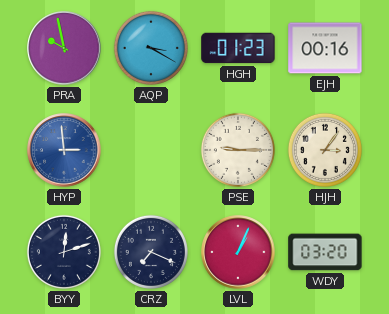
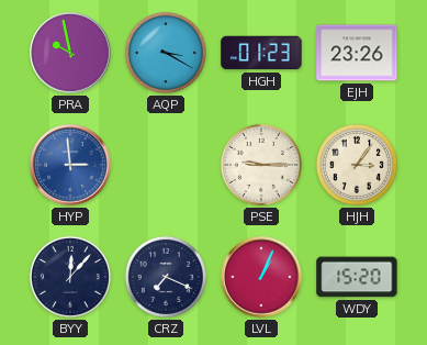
EJH: 00:16 -> 23:26 (357, 53)
BYY: 12:12 -> 12:07 (70, 277)
WDY: 03:20 -> 15:20 (357, 277)
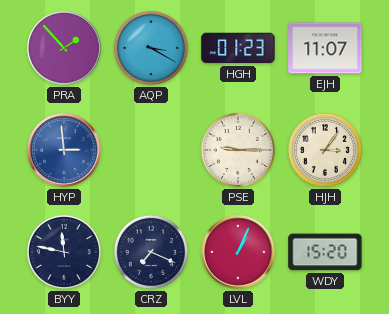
PRA: 9:58 -> 1:53 (64, 48)
EJH: 23:26 -> 11:07 (325, 48)
BYY: 12:07 -> 11:47 (64, 252)
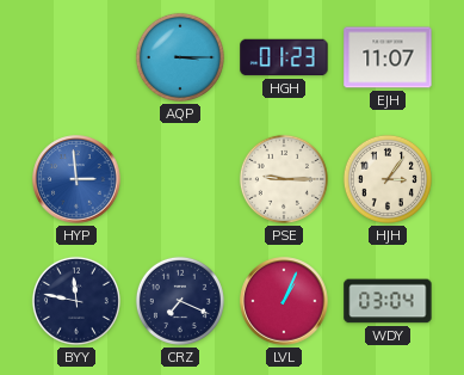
PRA: 1:53 -> none (64, 48)
AQP: 3:20 -> 3:15 (180, 57)
WDY: 15:20 -> 03:04 (388, 301)
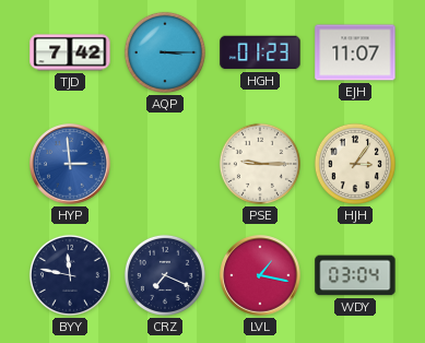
TJD: none -> 7:42 (70, 52)
LVL: 1:04 -> 1:17 (260, 275)
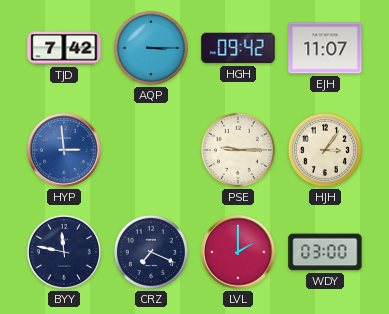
HGH: 01:23 -> 09:42 (238, 48)
LVL: 1:17 -> 2:00 (238, 252)
WDY: 03:04 -> 03:00 (325, 252)
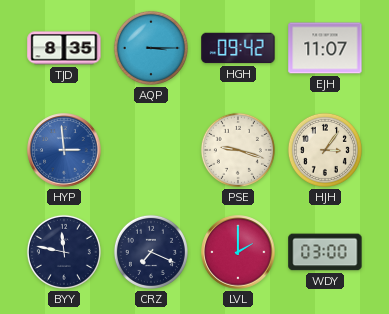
TJD: 7:42 -> 8:35 (64, 48)
PSE: 9:15 -> 9:18 (238, 150)
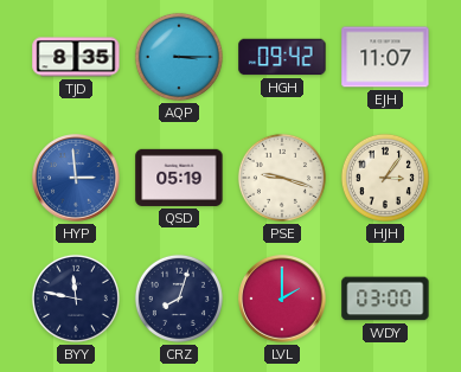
QSD: none -> 05:19 (179, 178)
CRZ: 7:19 -> 8:03 (179, 299)
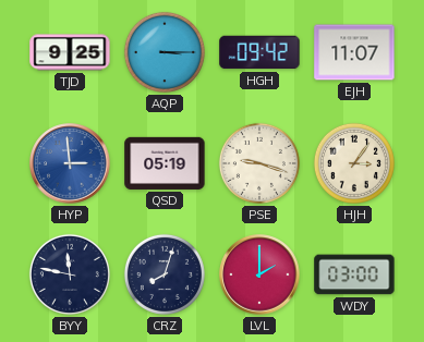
TJD: 8:35 -> 9:25 (70, 52)
